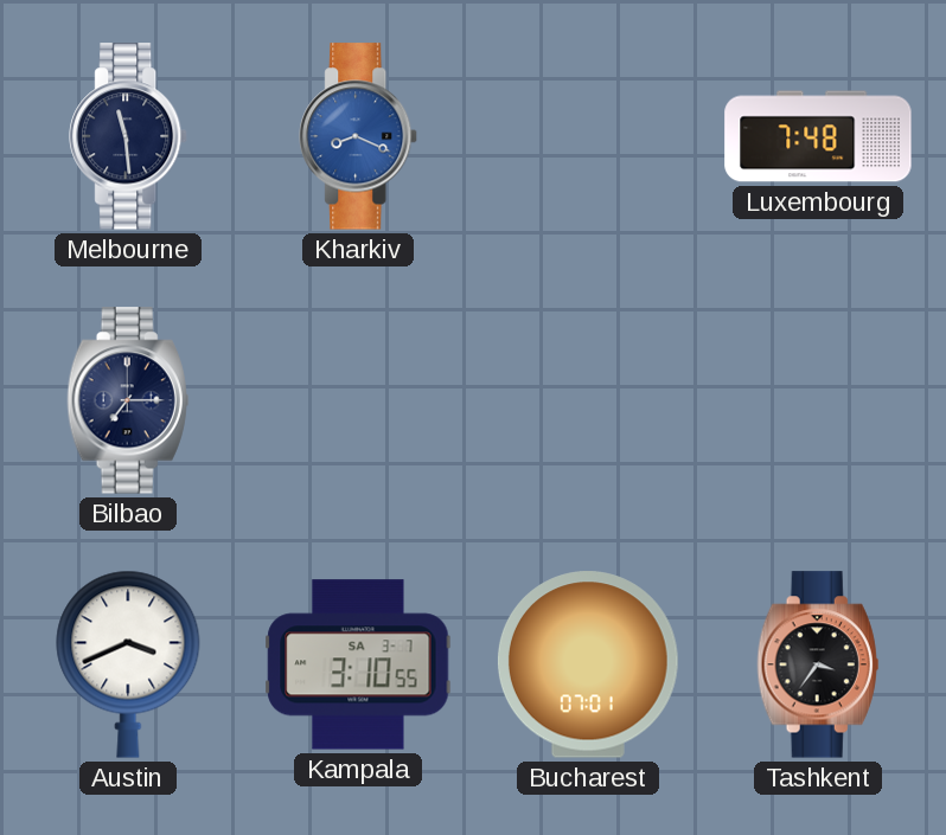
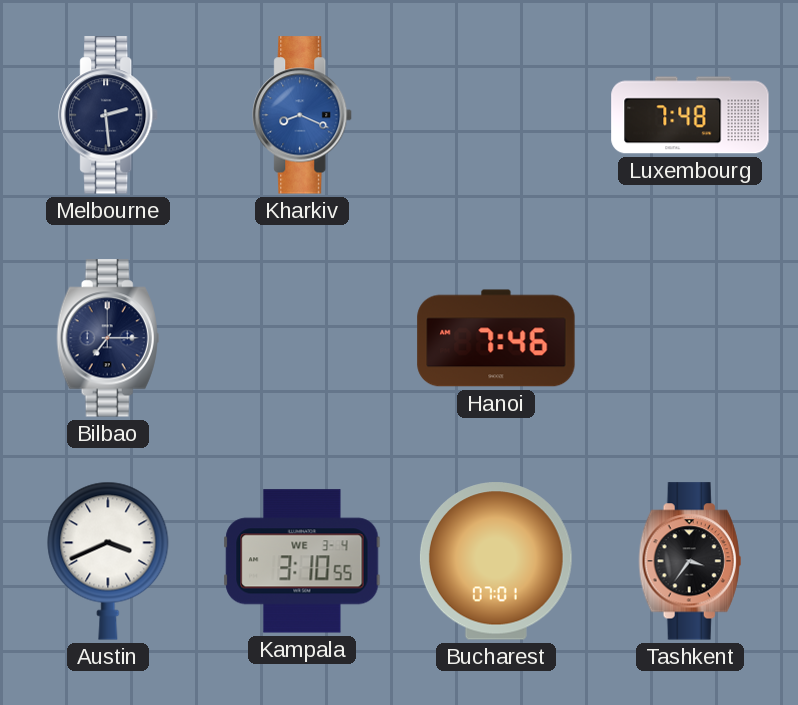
Melbourne: 11:29 -> 2:29 (109, 115)
Hanoi: none -> 7:46 (496, 338)
Kampala date: SA 3-7 -> WE 3-4 (302, 561)
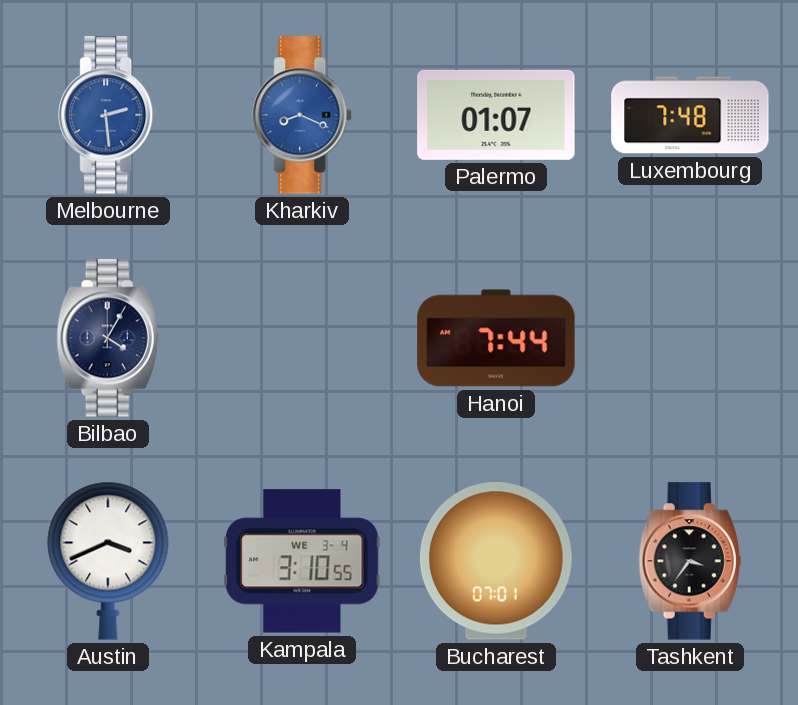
Melbourne dial: navy -> blue (109, 115)
Palermo: none -> 01:07 (496, 115)
Bilbao: 7:15 -> 4:05 (108, 338)
Hanoi: 7:46 -> 7:44 (496, 338)
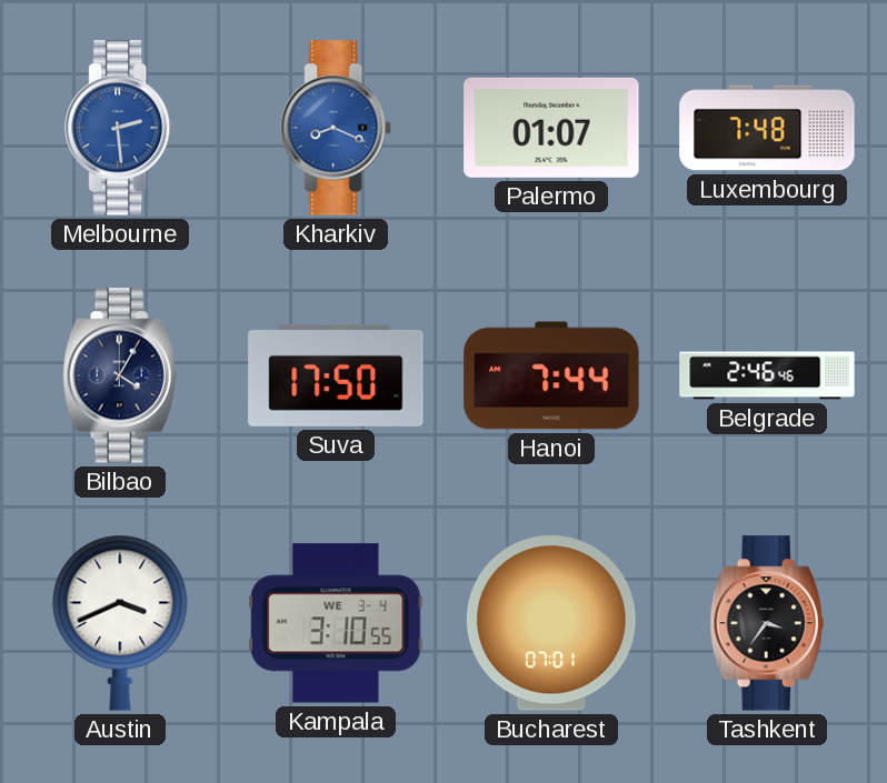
Suva: none -> 17:50 (336, 375)
Belgrade: none -> 2:46 (767, 375)
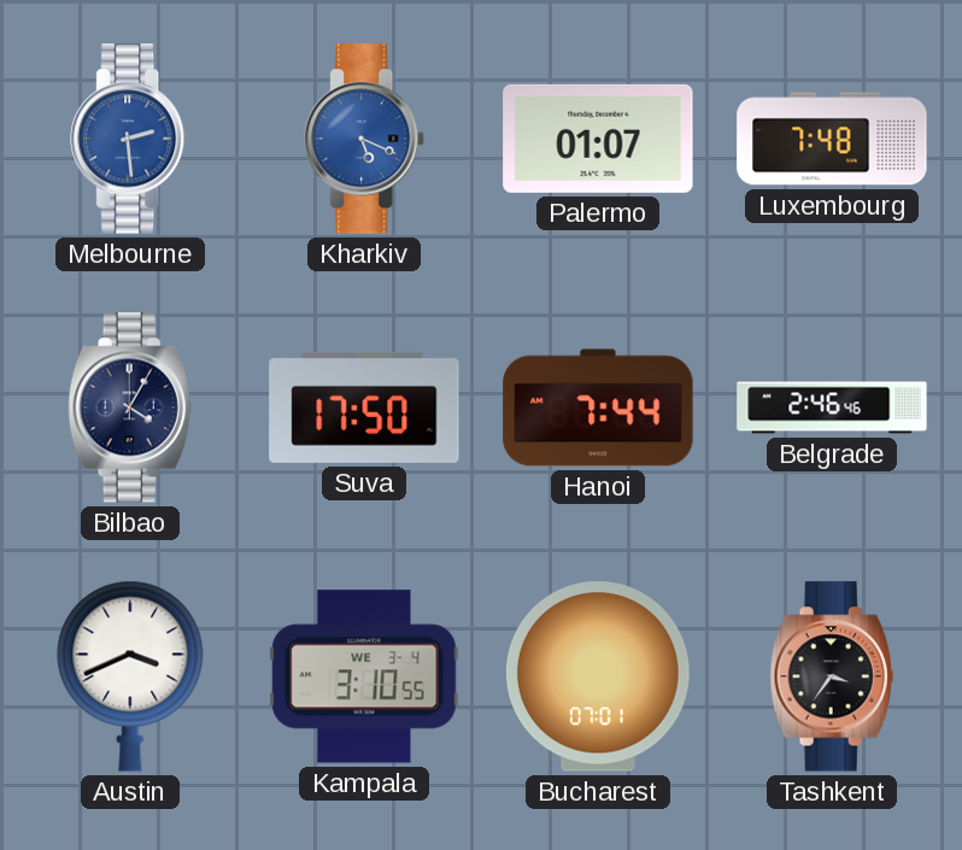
Kharkiv: 8:19 -> 5:19 (365, 139)
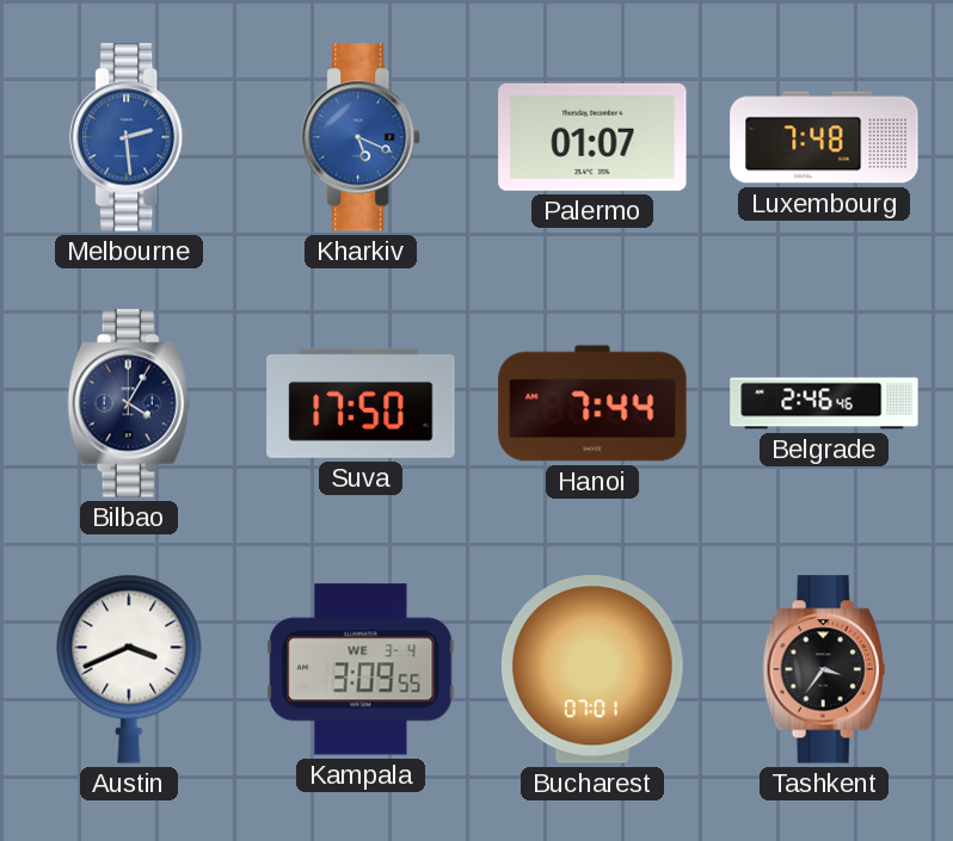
Kampala: 3:10 -> 3:09 (361, 669)
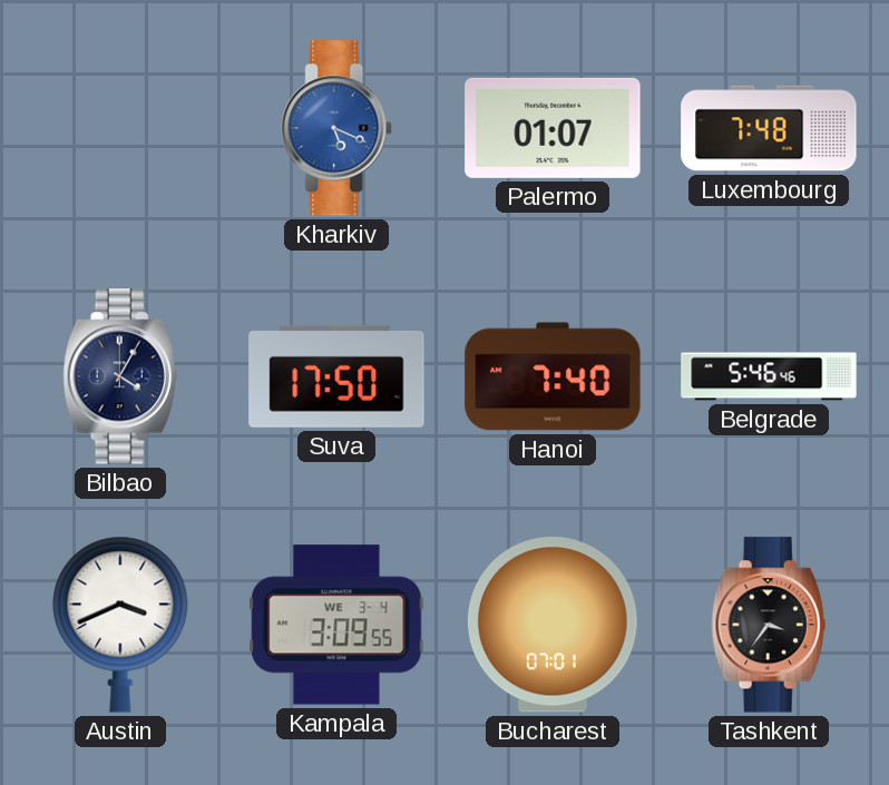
Melbourne: 2:29 -> none (130, 137)
Hanoi: 7:44 -> 7:40 (553, 376)
Belgrade: 2:46 -> 5:46 (769, 376)
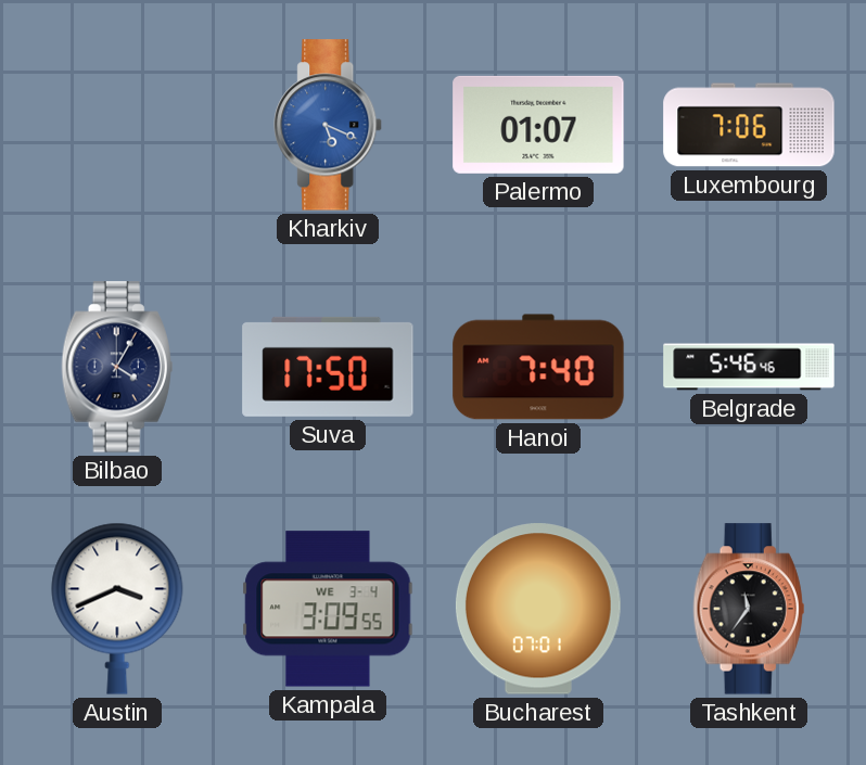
Luxembourg: 7:48 -> 7:06 (749, 125)
Tashkent: 3:36 -> 11:36 (749, 609)
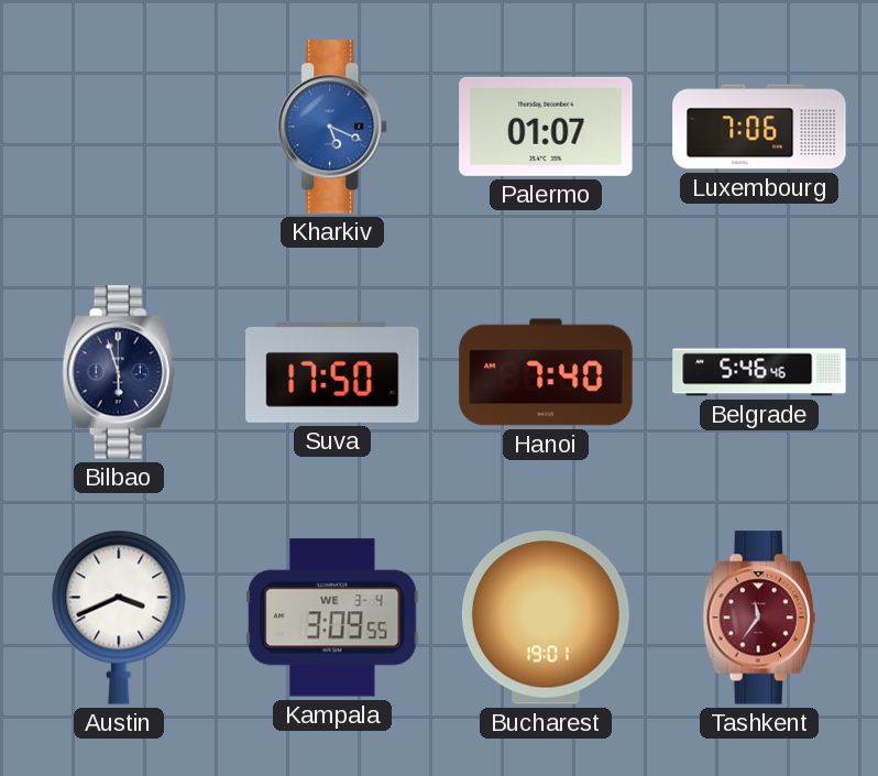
Bilbao: 4:05 -> 5:57 (119, 372)
Bucharest: 07:01 -> 19:01 (546, 617)
Tashkent dial: black -> burgundy (759, 617)
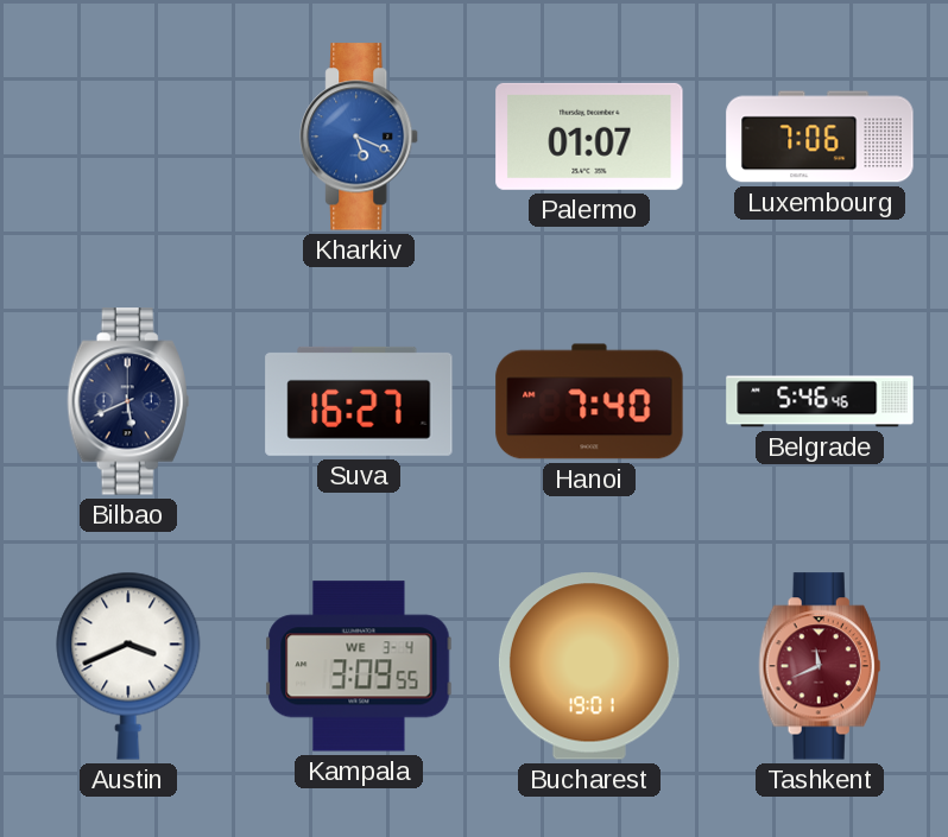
Bilbao: 5:57 -> 5:41 (128, 401)
Suva: 17:50 -> 16:27 (359, 401)
Tashkent: 11:36 -> 11:41 (820, 666)
